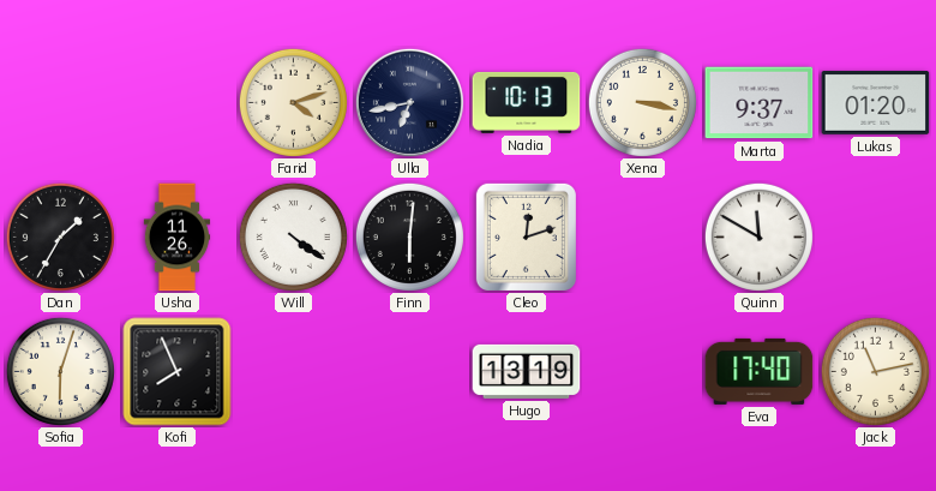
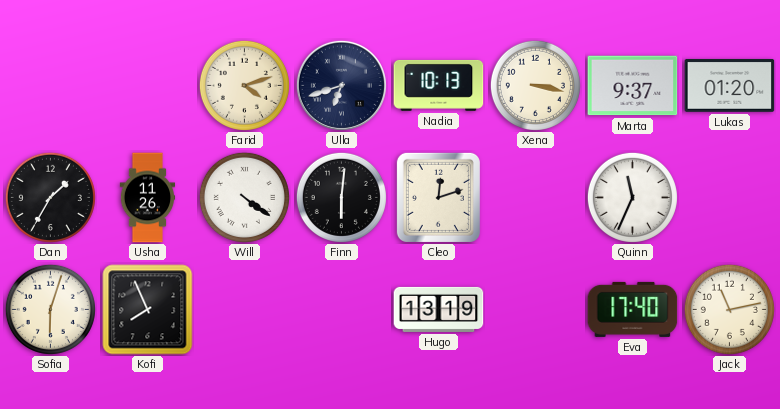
Ulla: 6:43 -> 6:42 (341, 85)
Quinn: 11:50 -> 11:34 (632, 197)
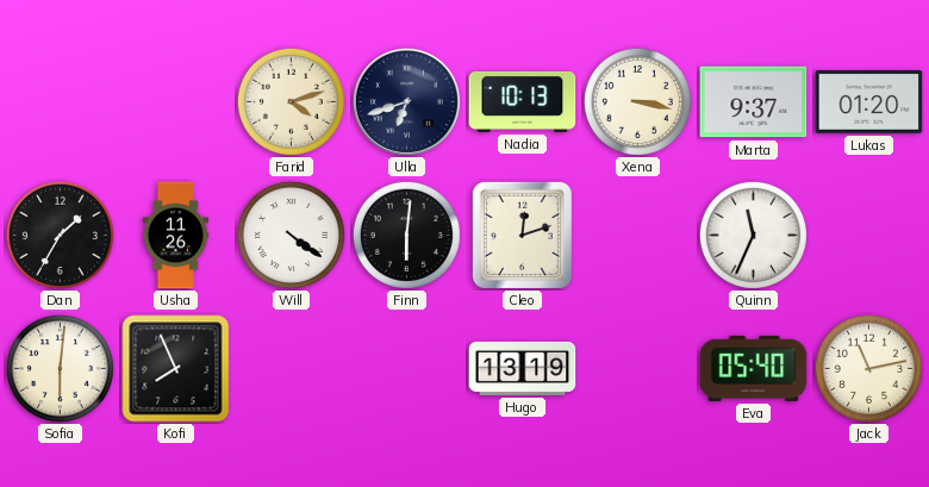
Sofia: 6:03 -> 6:01 (60, 368)
Eva: 17:40 -> 05:40 (754, 368)
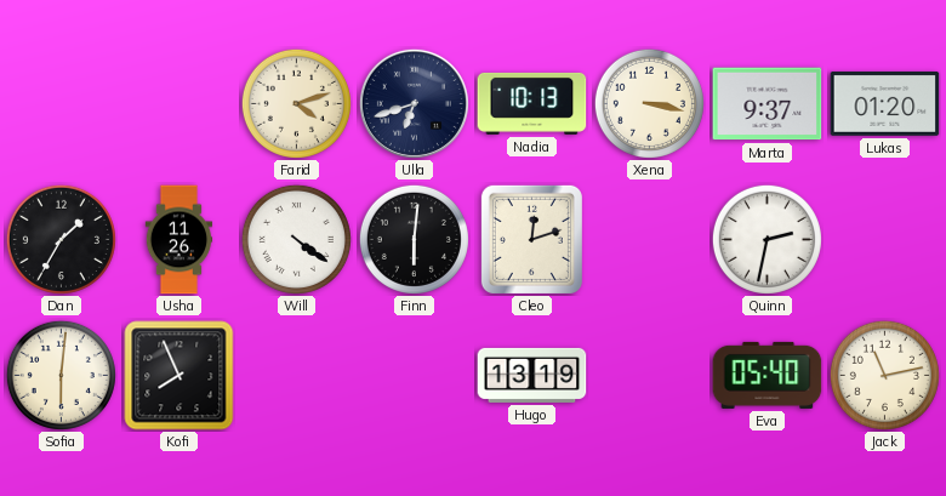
Quinn: 11:34 -> 2:32 (767, 239)
